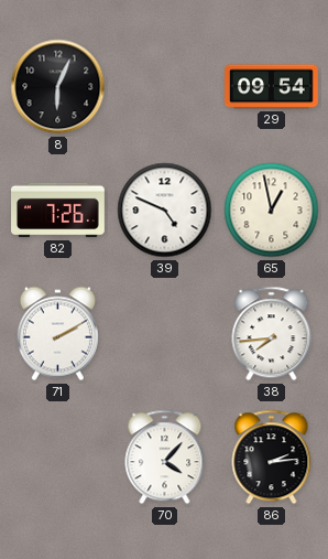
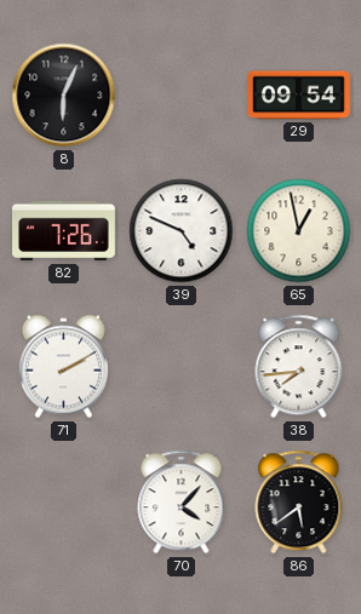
86: 2:14 -> 5:39 (299, 503)
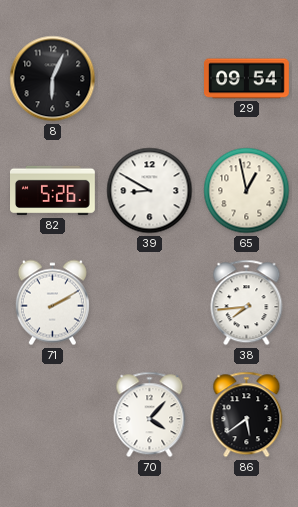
82: 7:26 -> 5:26 (53, 191)
39: 4:49 -> 8:50 (150, 191)
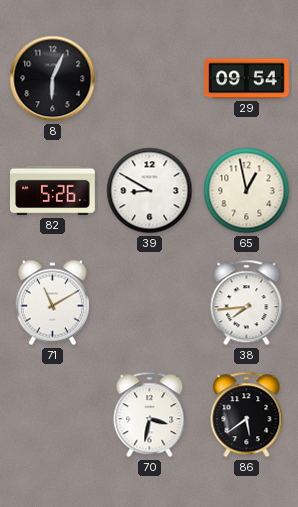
71: 2:10 -> 11:10 (52, 303)
70: 4:07 -> 3:32 (150, 415)
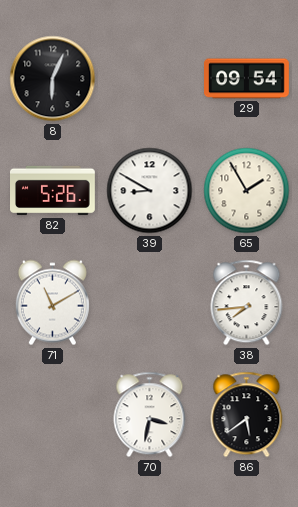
65: 12:58 -> 1:55 (247, 191)
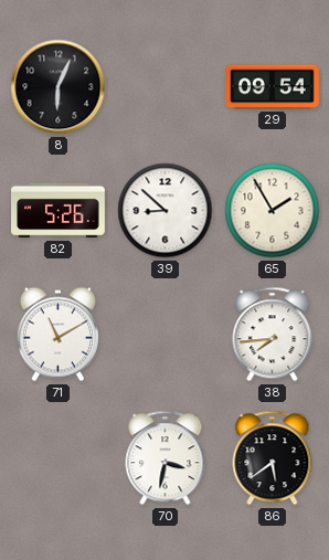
39: 8:50 -> 8:52 (166, 211)
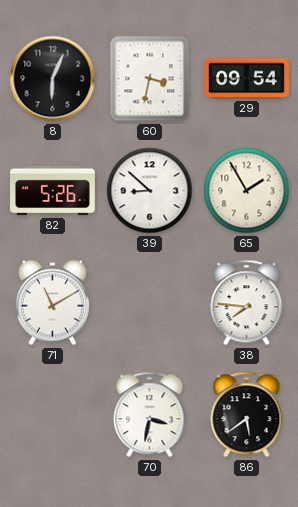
60: none -> 3:32 (150, 79)
38: 7:44 -> 7:46 (247, 303)
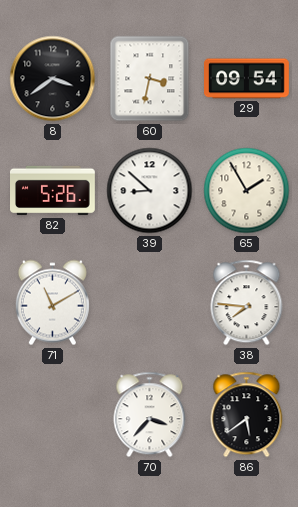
8: 6:04 -> 3:39 (53, 79)
70: 3:32 -> 3:37 (150, 415)
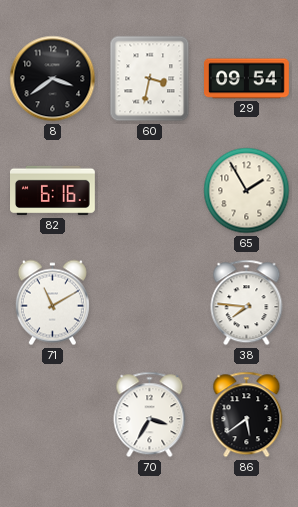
82: 5:26 -> 6:16 (53, 191)
39: 8:52 -> none (150, 191)
70: 3:37 -> 3:35 (150, 415)
